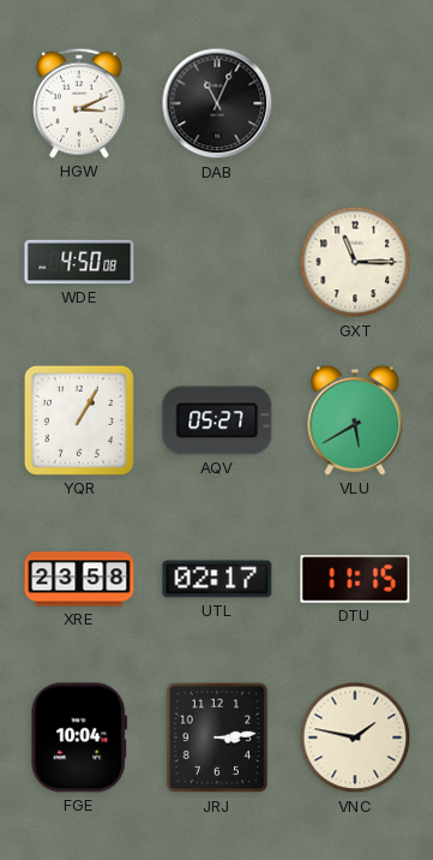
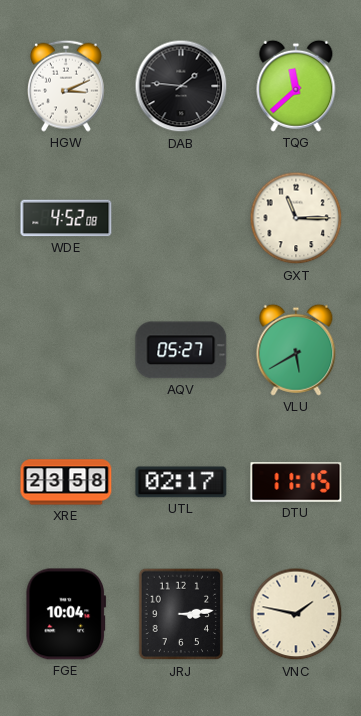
DAB: 11:04 -> 1:46 (181, 86)
TQG: none -> 11:38 (296, 86)
WDE: 4:50 -> 4:52 (66, 218)
YQR: 1:05 -> none (79, 420)
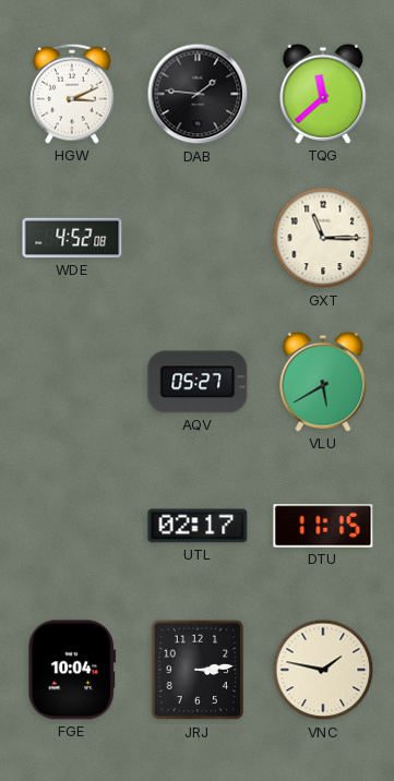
XRE: 23:58 -> none (66, 482)
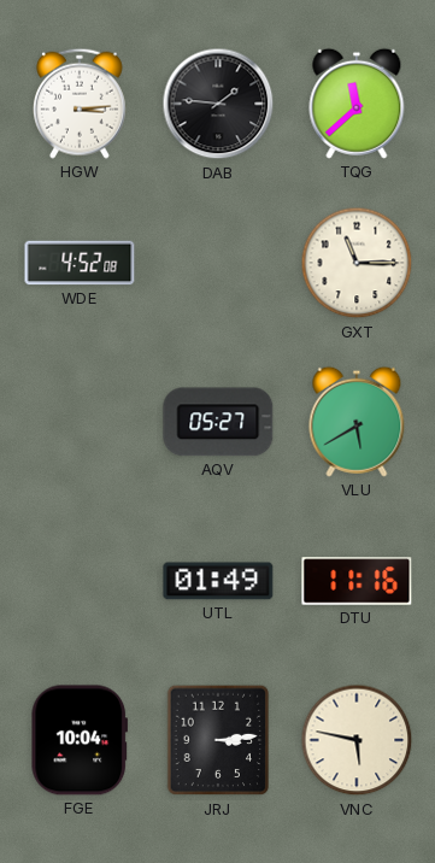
HGW: 3:11 -> 3:14 (80, 104)
UTL: 02:17 -> 01:49 (218, 581)
DTU: 11:15 -> 11:16 (357, 581)
VNC: 1:47 -> 5:47 (357, 740)
